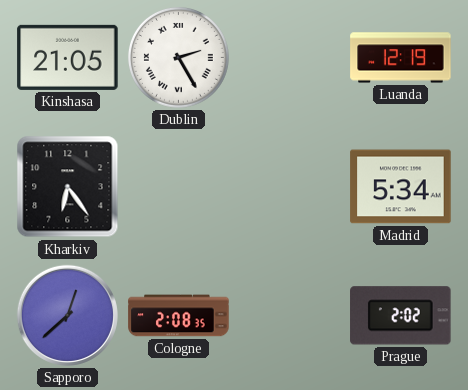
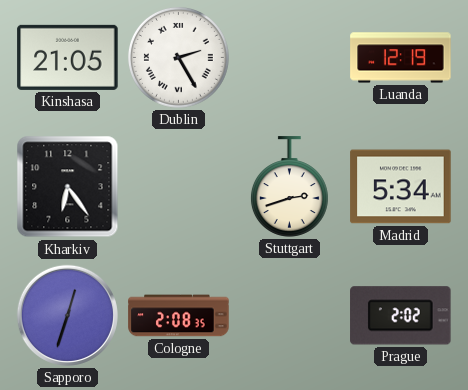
Stuttgart: none -> 2:42 (289, 187)
Sapporo: 12:38 -> 12:33 (67, 315)
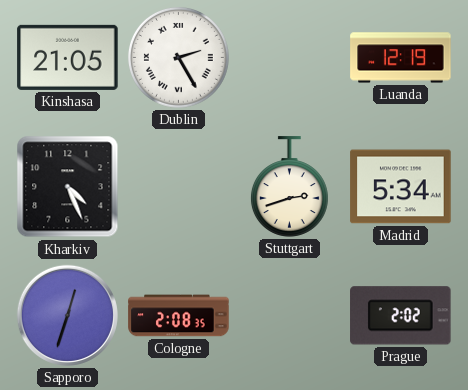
Kharkiv: 6:24 -> 4:26 (68, 187)
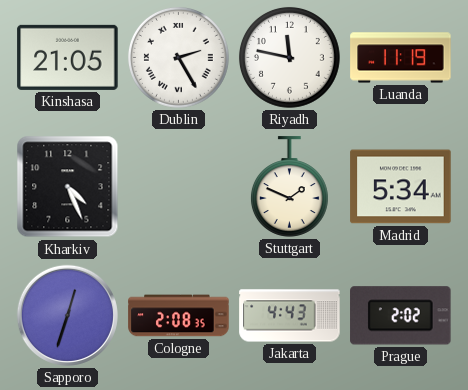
Riyadh: none -> 11:47 (289, 57)
Luanda: 12:19 -> 11:19 (401, 58)
Stuttgart: 2:42 -> 1:49 (289, 187)
Jakarta: none -> 4:43 (290, 316)
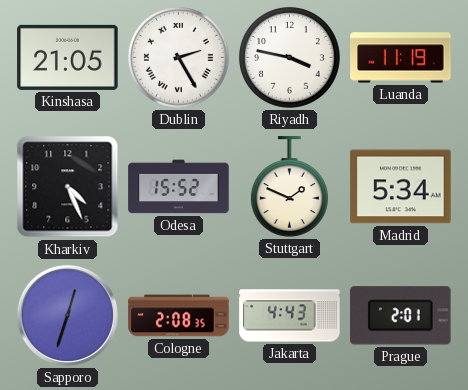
Riyadh: 11:47 -> 3:47 (289, 57)
Odesa: none -> 15:52 (179, 187)
Prague: 2:02 -> 2:01 (401, 316)
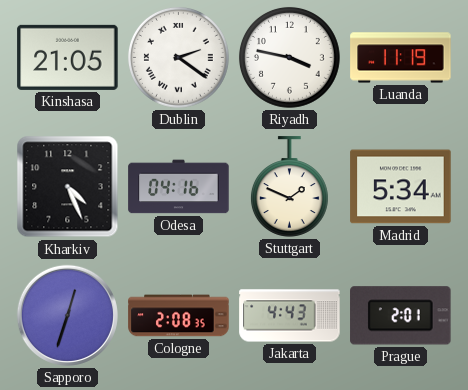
Dublin: 2:25 -> 2:21 (178, 57)
Odesa: 15:52 -> 04:16 (179, 187)
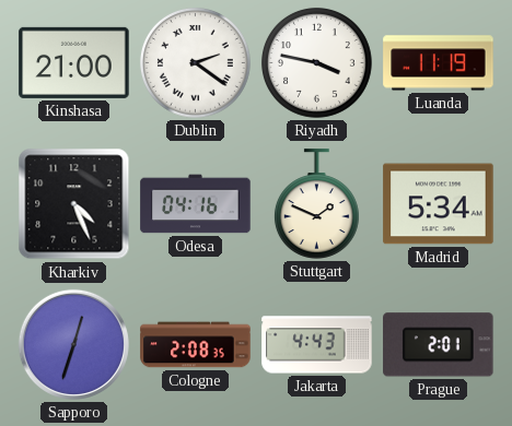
Kinshasa: 21:05 -> 21:00 (74, 62)
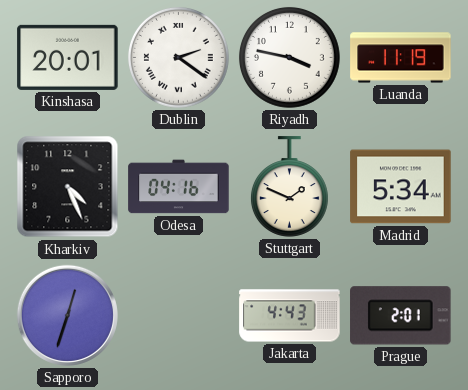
Kinshasa: 21:00 -> 20:01 (68, 57)
Cologne: 2:08 -> none (196, 345)
